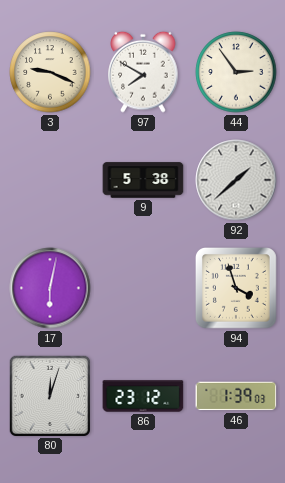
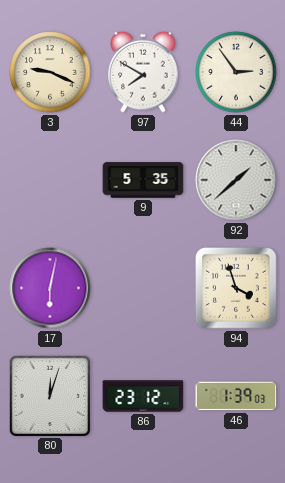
9: 5:38 -> 5:35 (143, 180)
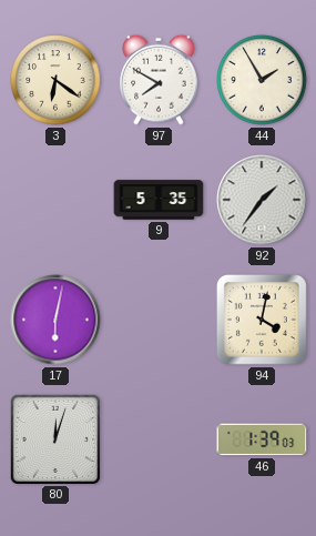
3: 9:19 -> 6:21 (55, 80)
44: 2:54 -> 1:55 (262, 80)
92: 1:38 -> 1:36 (262, 200)
94: 3:57 -> 4:02 (263, 321)
86: 23:12 -> none (143, 396)
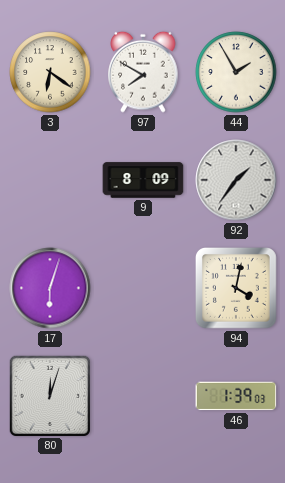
9: 5:35 -> 8:09 (143, 180)
17: 6:02 -> 6:03 (50, 288)
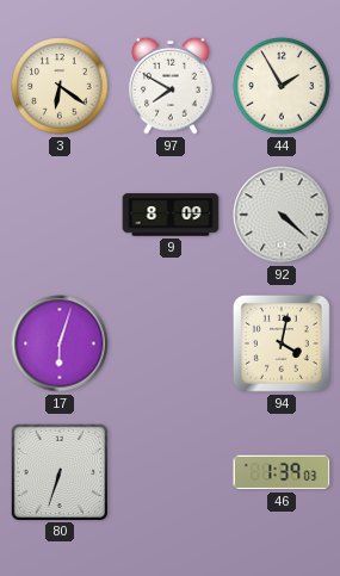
92: 1:36 -> 4:22 (282, 215)
80: 12:03 -> 6:33 (58, 471)
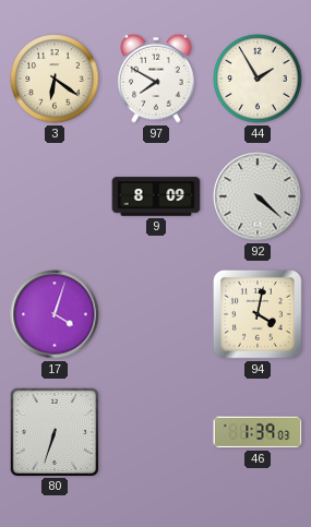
17: 6:03 -> 4:03 (55, 314)
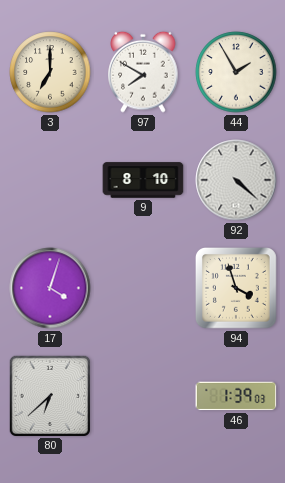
3: 6:21 -> 7:00 (50, 72)
9: 8:09 -> 8:10 (143, 180)
94: 4:02 -> 3:57 (237, 289)
80: 6:33 -> 6:38 (49, 395)
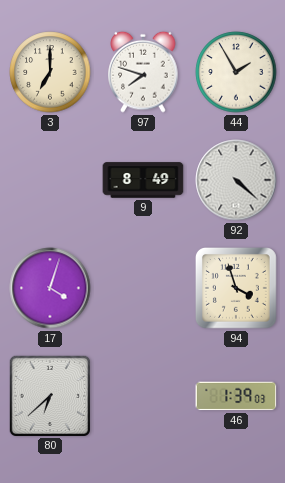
97: 7:50 -> 7:48 (143, 72)
9: 8:10 -> 8:49 (143, 180)
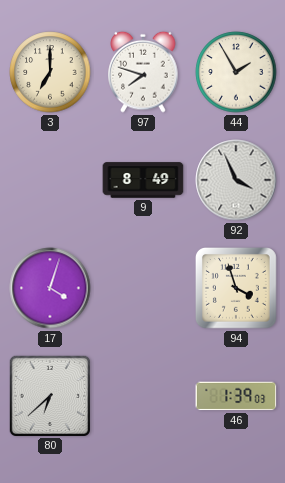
92: 4:22 -> 3:56 (236, 180)
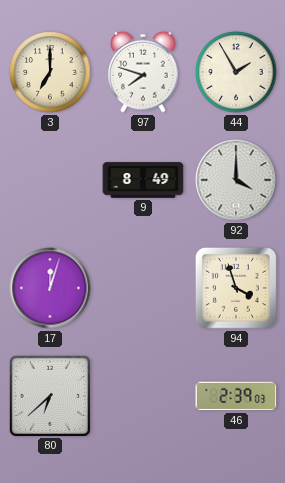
92: 3:56 -> 4:00 (236, 180)
17: 4:03 -> 12:03 (50, 288)
46: 1:39 -> 2:39 (236, 396)
